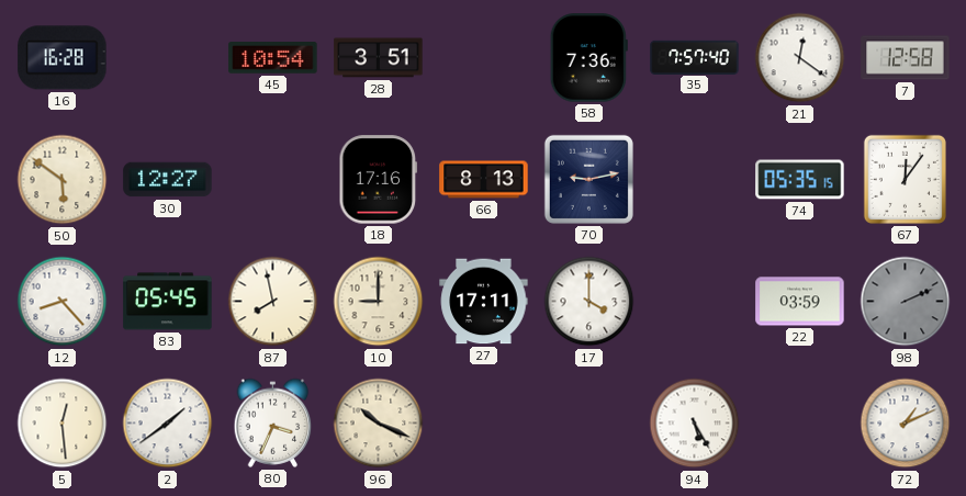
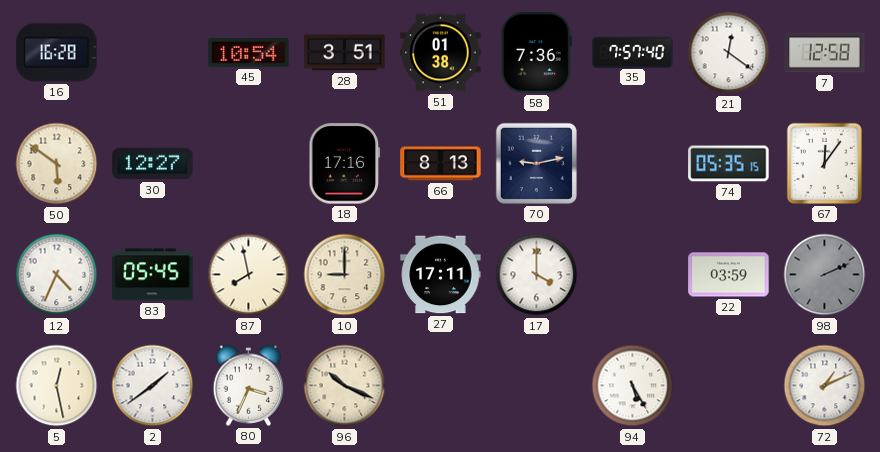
51: none -> 01:38 (441, 53)
12: 8:23 -> 4:34 (57, 275)
5: 12:29 -> 12:28 (57, 386)
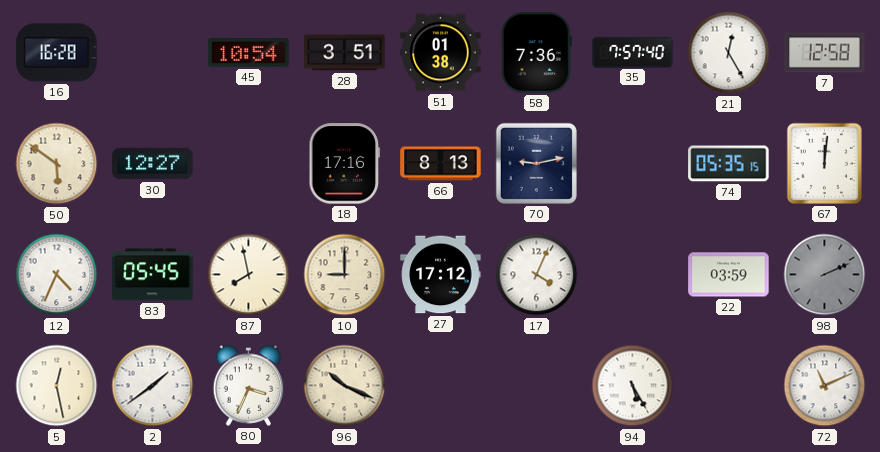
21: 12:21 -> 12:25 (729, 53)
67: 12:06 -> 12:01 (824, 163)
27: 17:11 -> 17:12 (441, 275)
17: 4:00 -> 4:04 (537, 275)
72: 1:11 -> 11:11 (825, 386)
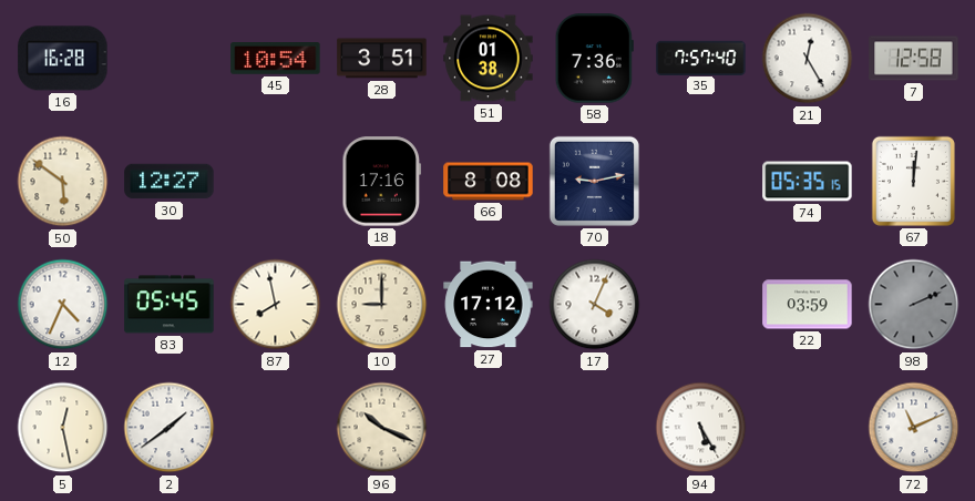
66: 8:13 -> 8:08 (489, 182)
80: 3:34 -> none (249, 385)
